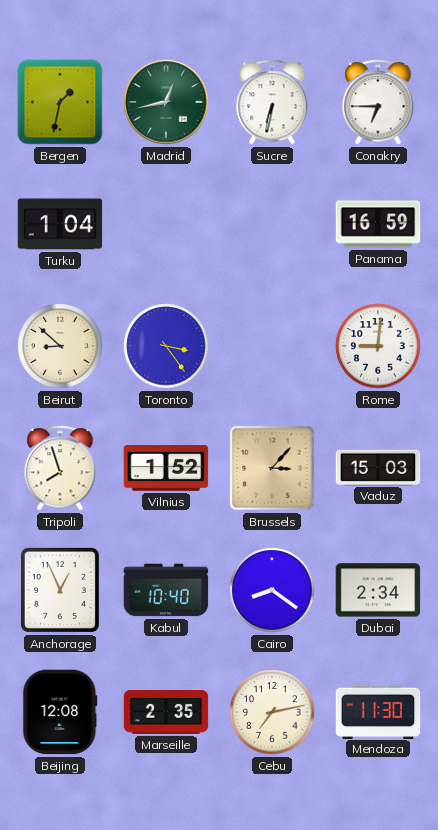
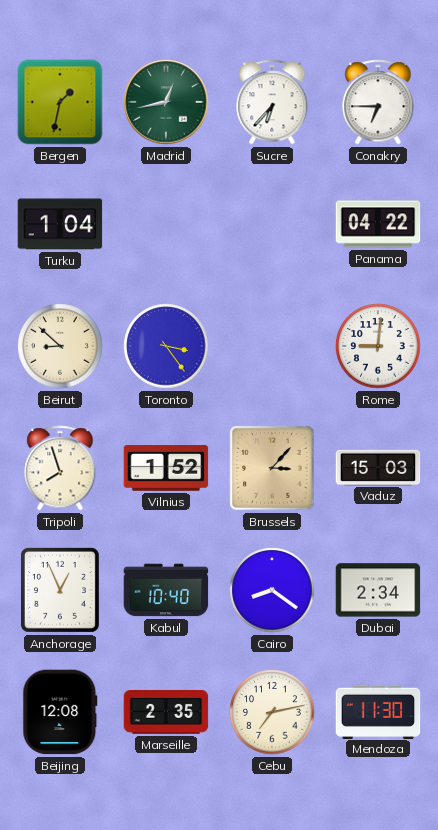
Sucre: 6:32 -> 6:37 (272, 102)
Panama: 16:59 -> 04:22 (378, 224)
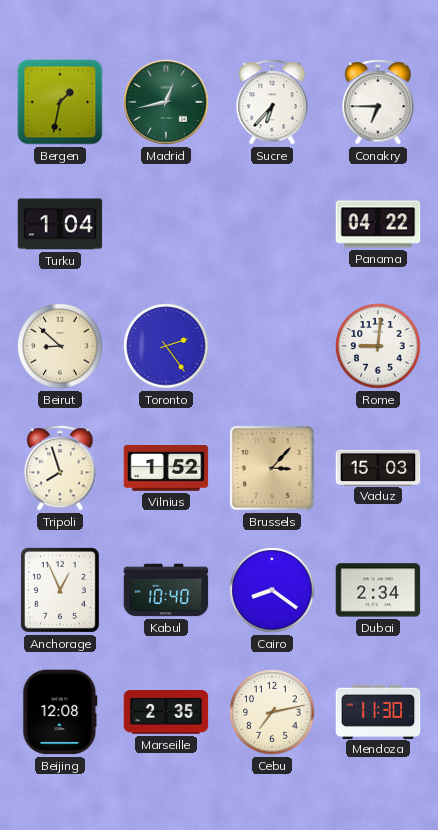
Toronto: 3:24 -> 2:24 (166, 346)
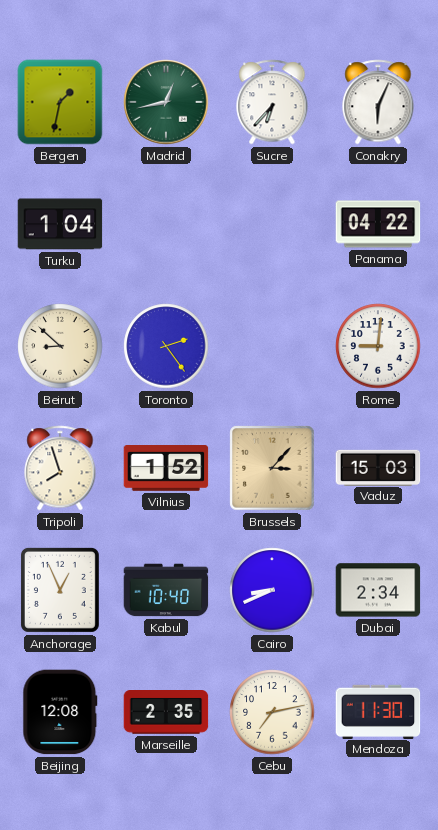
Conakry: 6:45 -> 6:04 (378, 102)
Cairo: 8:21 -> 8:41 (272, 590)
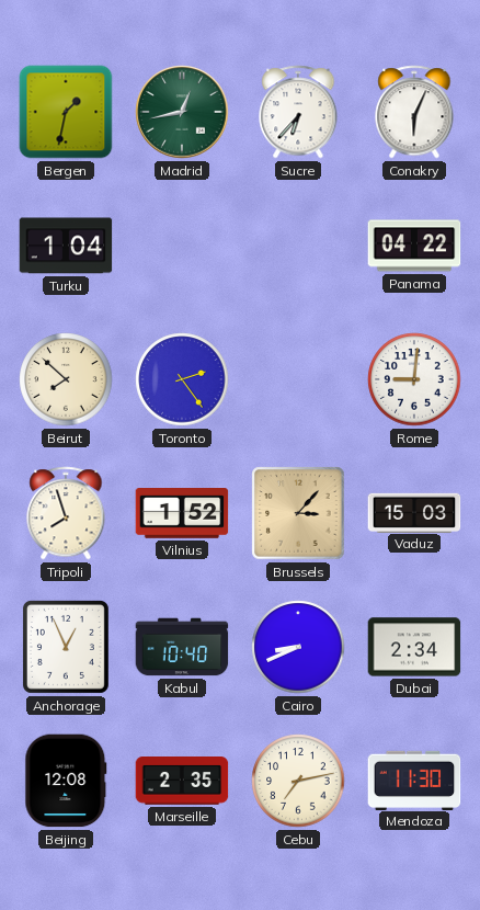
Beirut: 8:52 -> 7:52 (66, 379)
